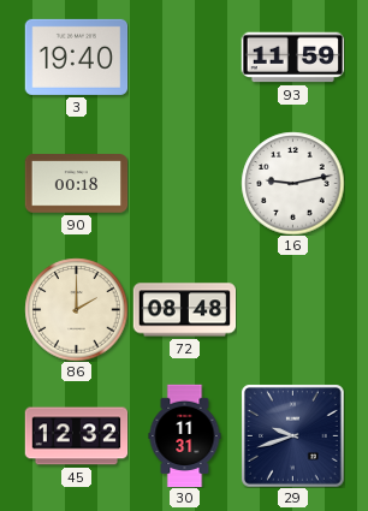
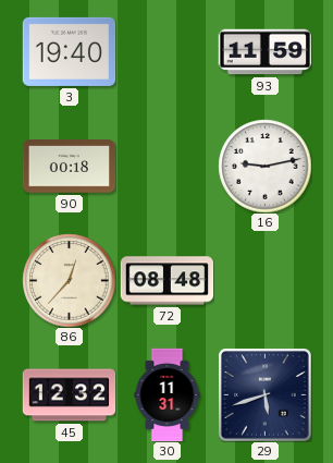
86: 2:00 -> 12:37 (69, 280)
29: 9:42 -> 5:42 (266, 395)
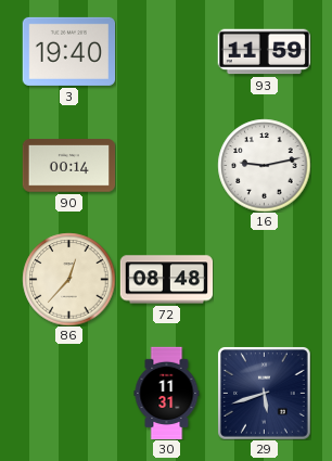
90: 00:18 -> 00:14 (68, 166)
45: 12:32 -> none (69, 395)
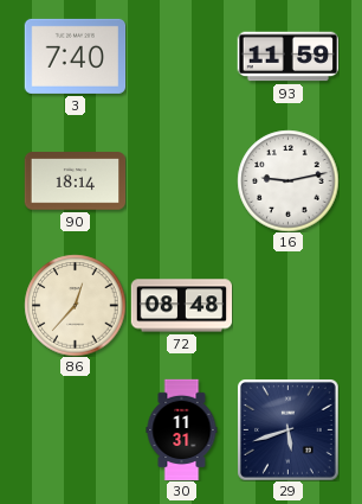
3: 19:40 -> 7:40 (75, 56)
90: 00:14 -> 18:14 (75, 181)
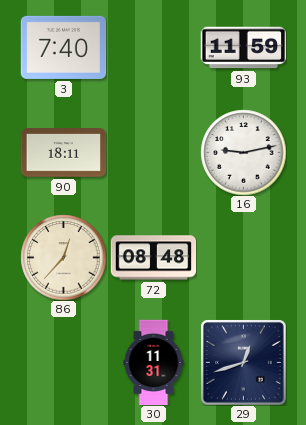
90: 18:14 -> 18:11 (63, 153)
29: 5:42 -> 12:42 (244, 363)
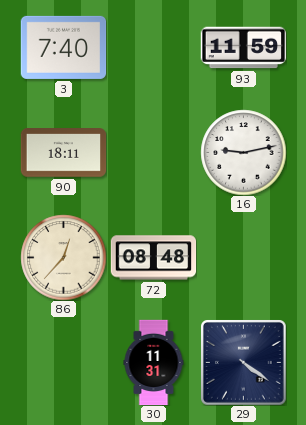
29: 12:42 -> 4:21 (244, 363)
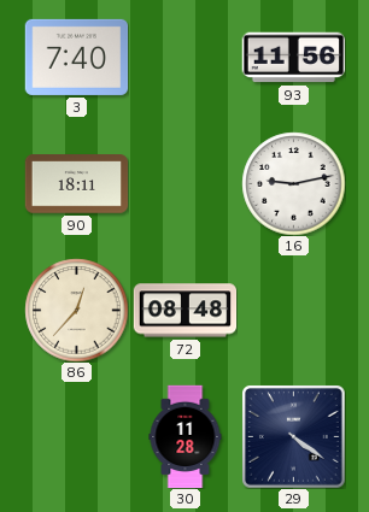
93: 11:59 -> 11:56 (293, 58)
30: 11:31 -> 11:28 (186, 436)
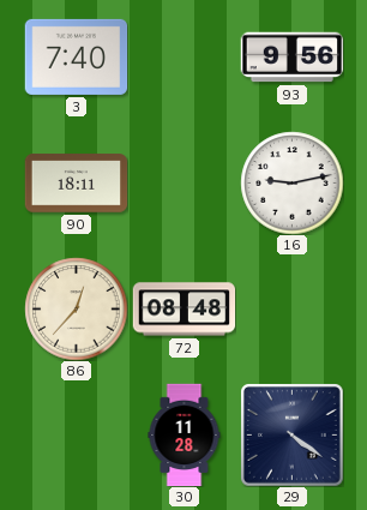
93: 11:56 -> 9:56 (291, 58)
